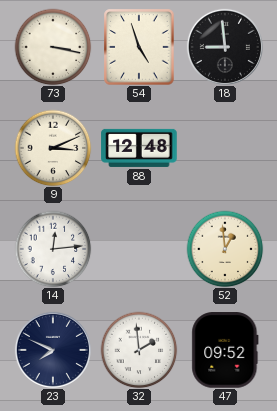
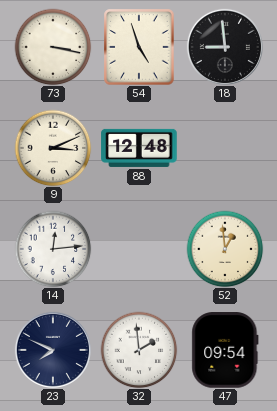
47: 09:52 -> 09:54 (225, 350)
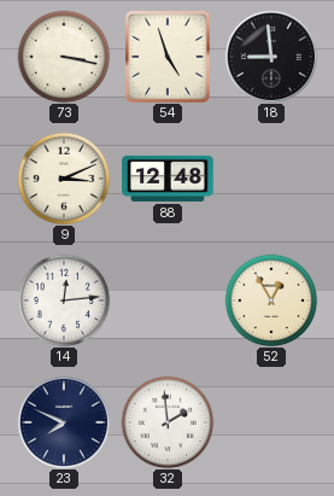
52: 12:59 -> 12:55 (271, 300)
47: 09:54 -> none (225, 350)
